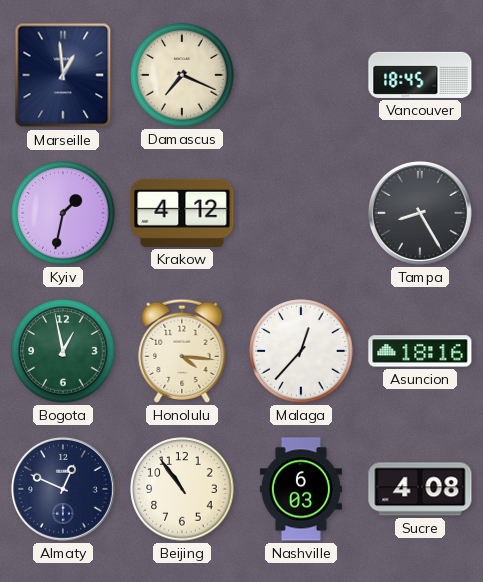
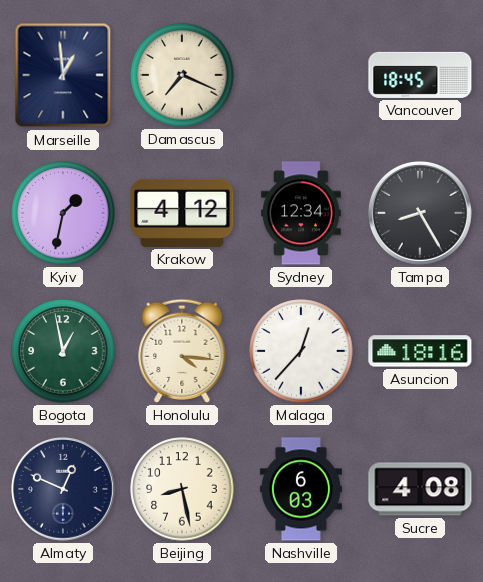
Sydney: none -> 12:34 (301, 213)
Beijing: 10:54 -> 8:28 (182, 489)
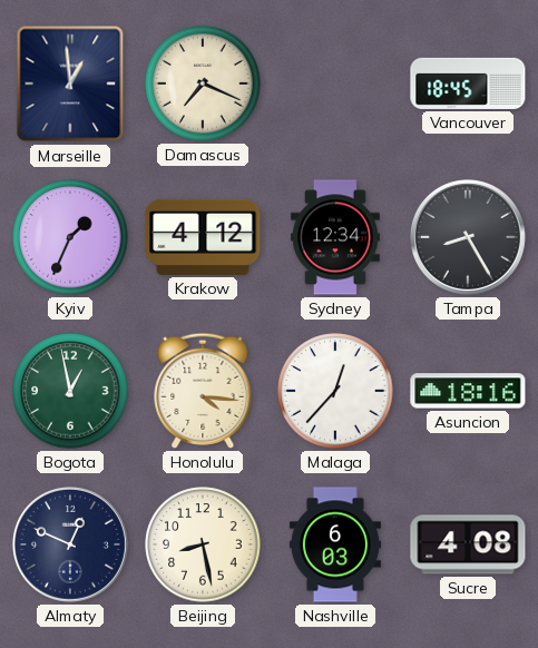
Kyiv: 1:32 -> 1:34 (70, 237)
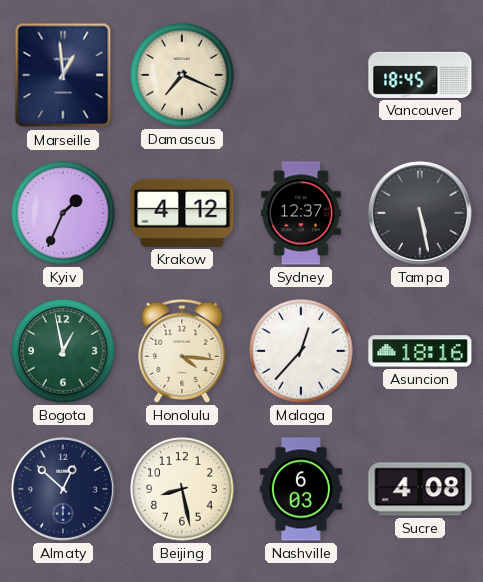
Sydney: 12:34 -> 12:37 (301, 213)
Tampa: 8:25 -> 5:28 (420, 213)
Almaty: 12:49 -> 12:52 (63, 489)
